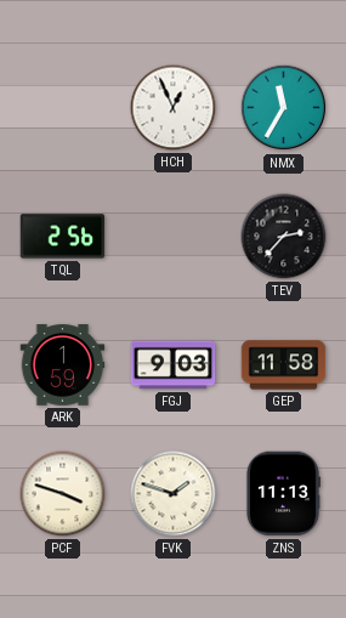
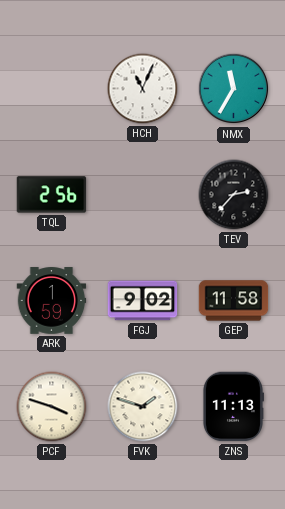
HCH: 12:56 -> 11:04 (143, 89)
FGJ: 9:03 -> 9:02 (143, 301)
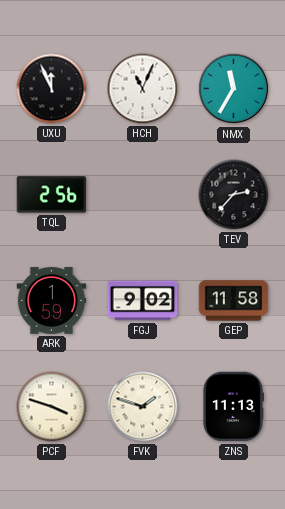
UXU: none -> 11:56 (52, 89)
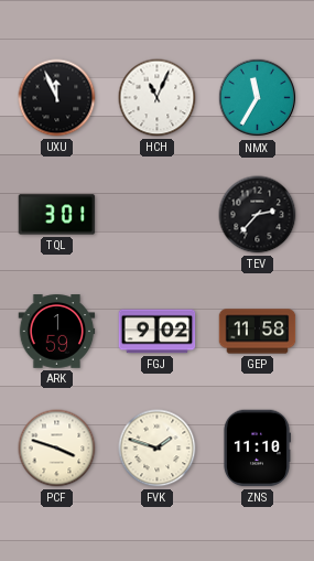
TQL: 2:56 -> 3:01 (57, 215)
ZNS: 11:13 -> 11:10 (257, 449)
